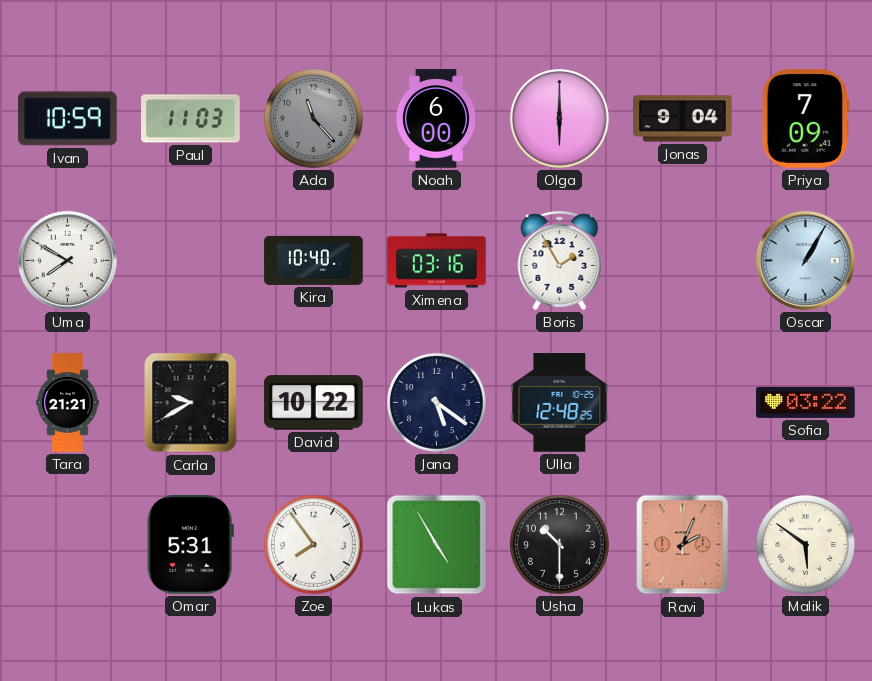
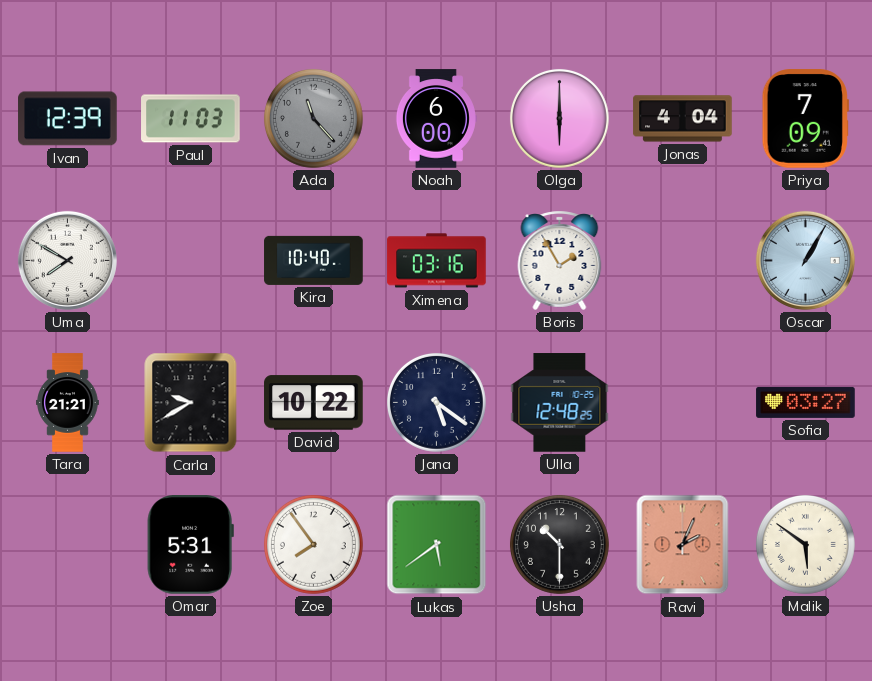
Ivan: 10:59 -> 12:39 (68, 119)
Jonas: 9:04 -> 4:04 (683, 119)
Sofia: 03:22 -> 03:27 (806, 402)
Lukas: 4:55 -> 5:39 (437, 545)
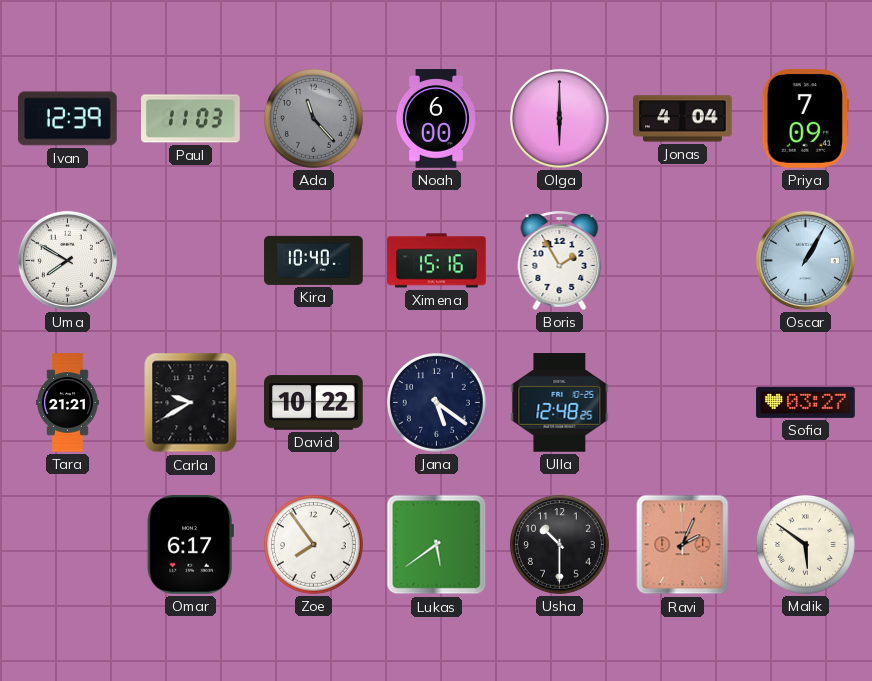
Ximena: 03:16 -> 15:16 (437, 261)
Omar: 5:31 -> 6:17 (190, 545)
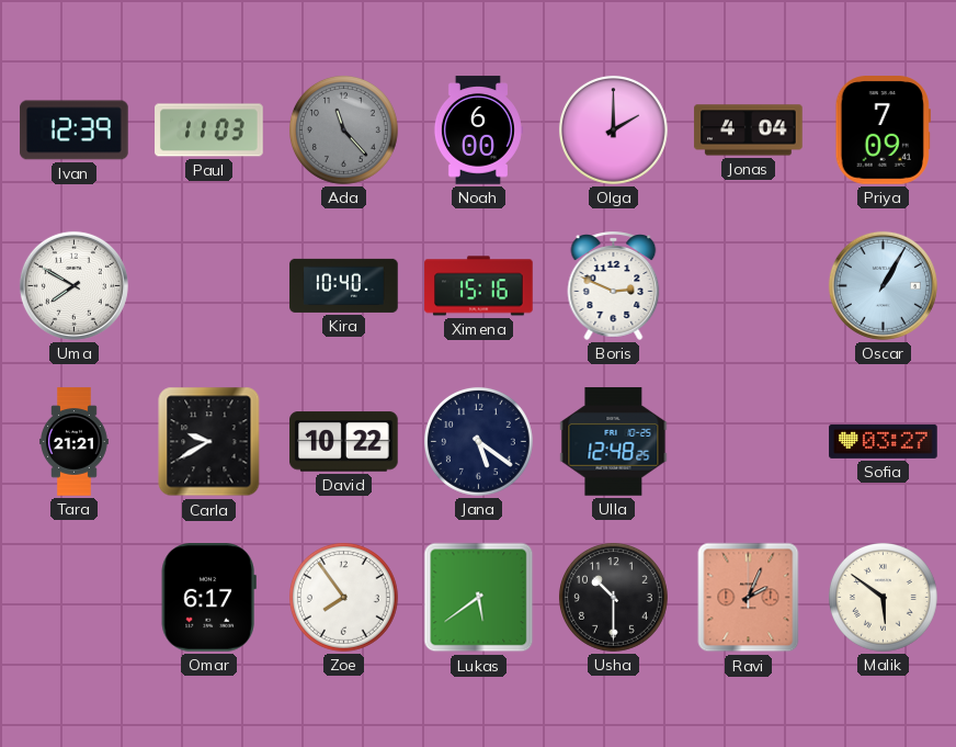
Olga: 6:00 -> 2:00 (613, 129)
Boris: 1:55 -> 2:49 (614, 285)
